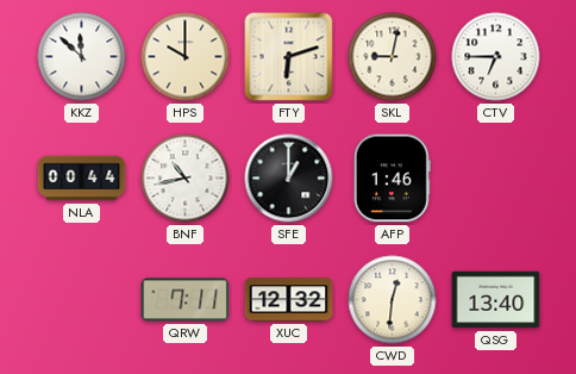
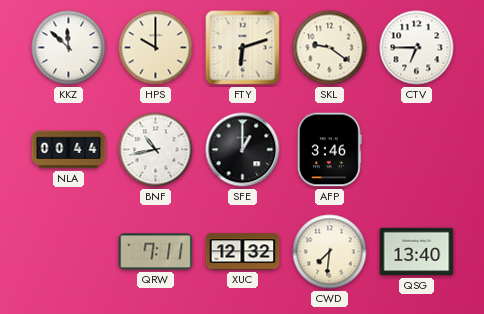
SKL: 9:02 -> 9:21 (330, 48)
AFP: 1:46 -> 3:46 (329, 150)
CWD: 12:31 -> 7:31 (330, 252)
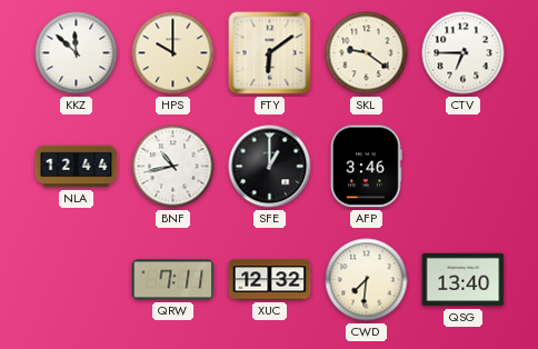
FTY: 6:12 -> 6:09 (270, 53)
NLA: 00:44 -> 12:44 (77, 167)
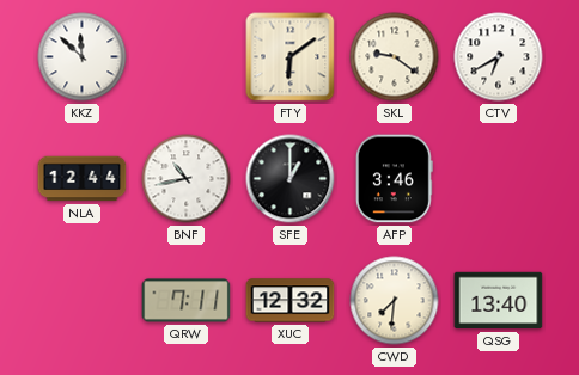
HPS: 10:00 -> none (173, 53)
CTV: 6:45 -> 6:40 (499, 57)
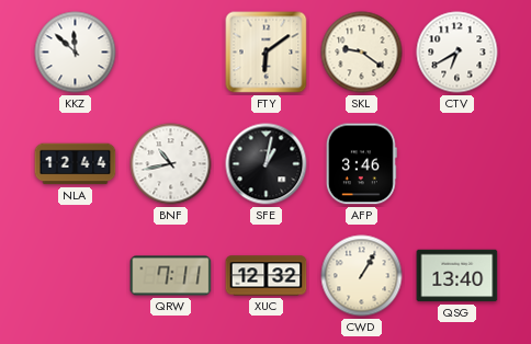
SFE: 1:00 -> 1:02 (267, 164)
CWD: 7:31 -> 1:05 (362, 276)
